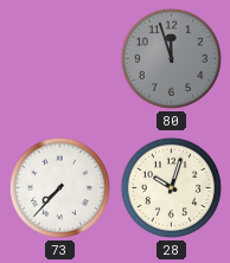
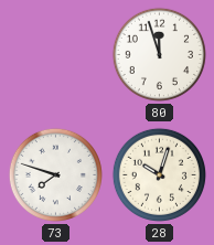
80 dial: grey -> white (159, 54)
73: 7:37 -> 7:48 (55, 174)
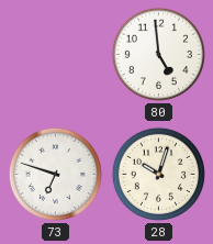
80: 11:57 -> 4:59 (158, 54)
73: 7:48 -> 6:48 (55, 174)
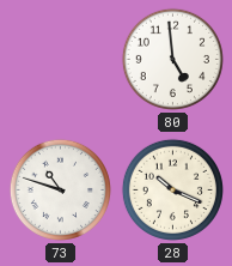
73: 6:48 -> 10:48 (60, 189)
28: 10:03 -> 10:19 (172, 189)
